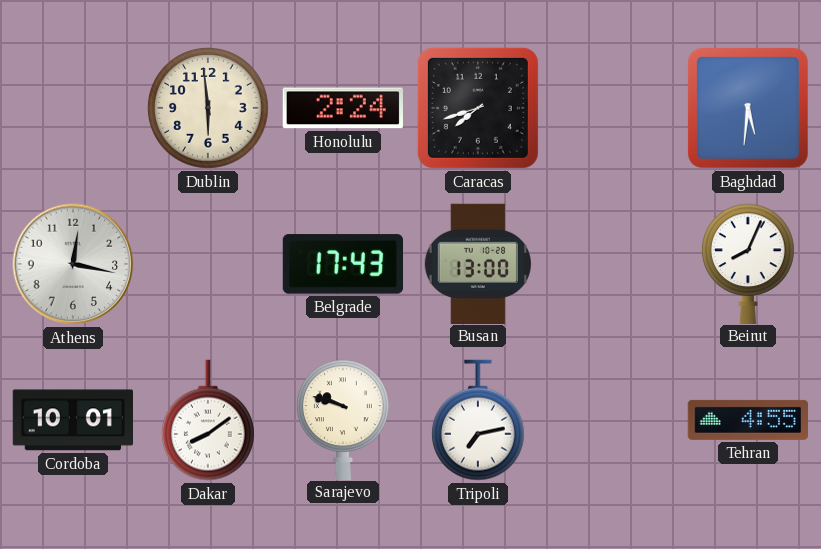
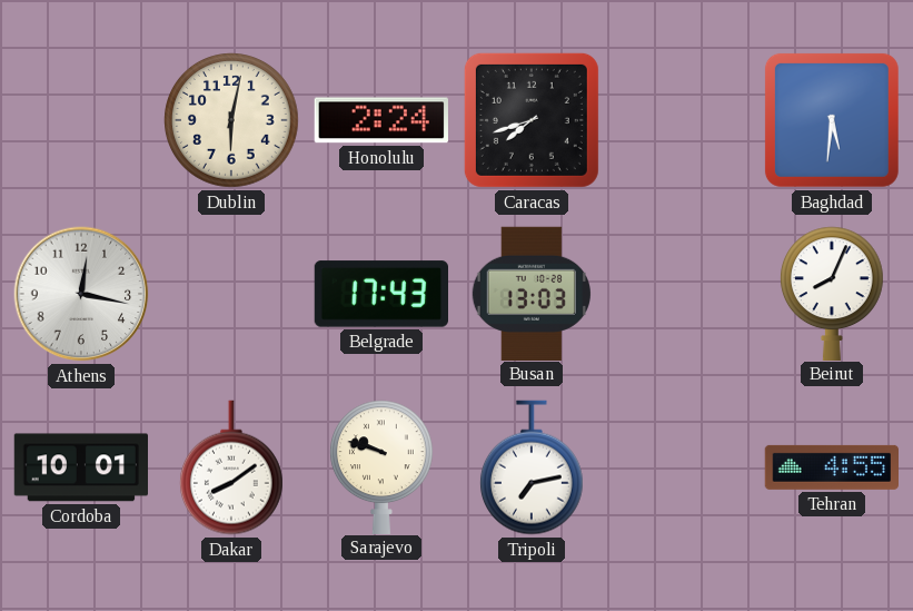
Dublin: 5:59 -> 6:02 (232, 121)
Busan: 13:00 -> 13:03 (532, 293)
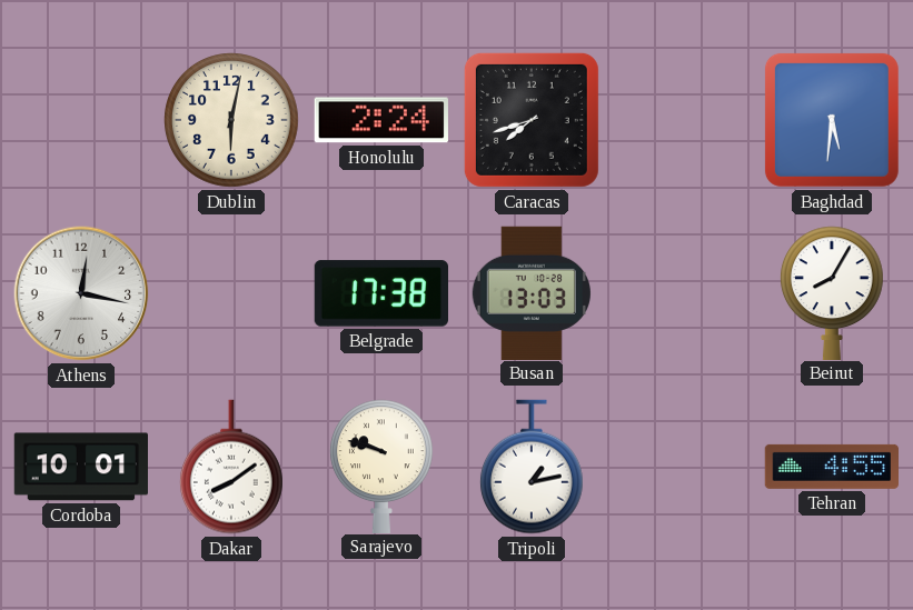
Belgrade: 17:43 -> 17:38 (380, 293)
Beirut: 8:04 -> 8:05 (832, 292)
Tripoli: 7:13 -> 1:13 (532, 467)
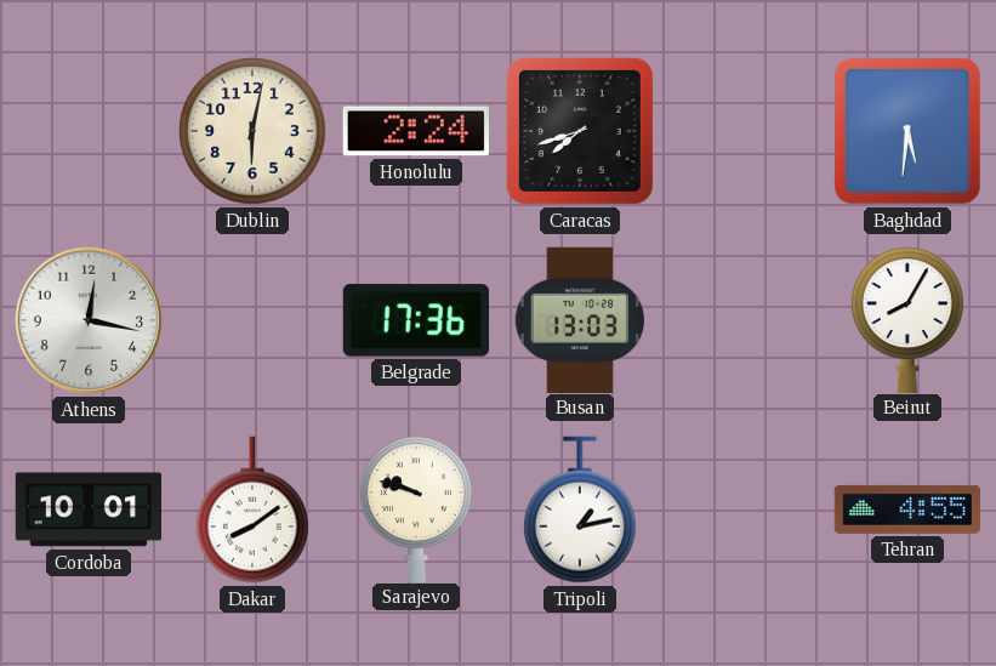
Belgrade: 17:38 -> 17:36 (415, 320)
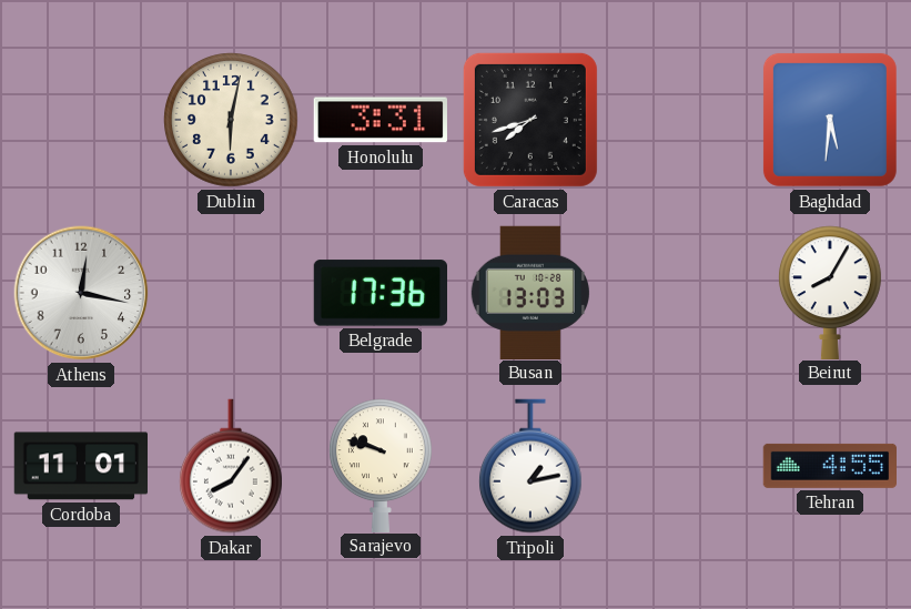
Honolulu: 2:24 -> 3:31 (381, 120)
Cordoba: 10:01 -> 11:01 (80, 466)
Dakar: 8:09 -> 8:06 (231, 466)
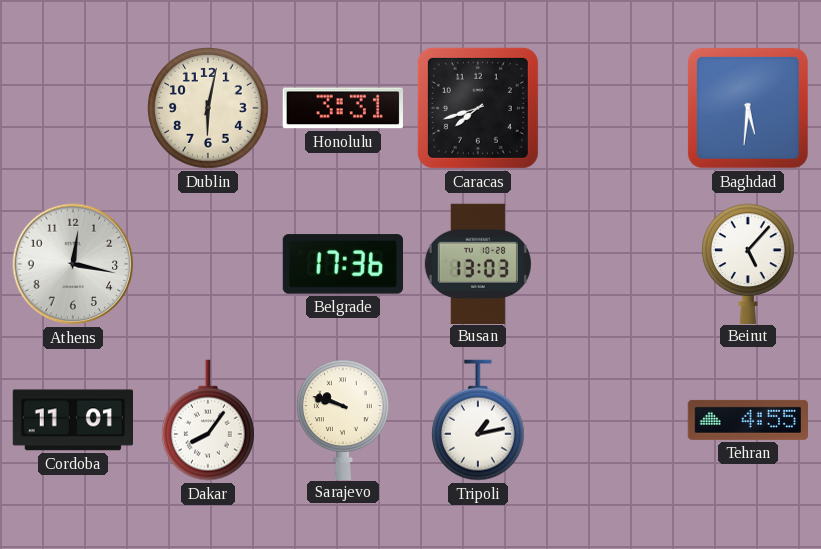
Beirut: 8:05 -> 5:07 (748, 263)
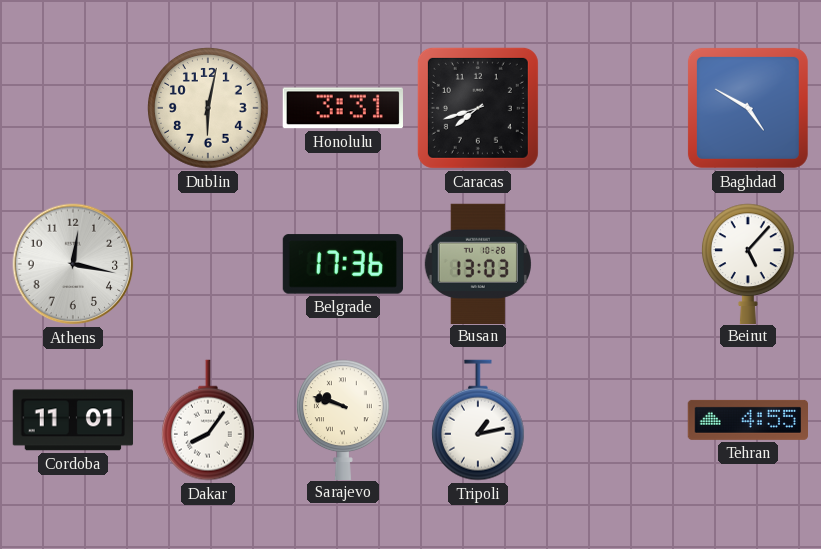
Baghdad: 5:31 -> 4:50 (748, 108)
